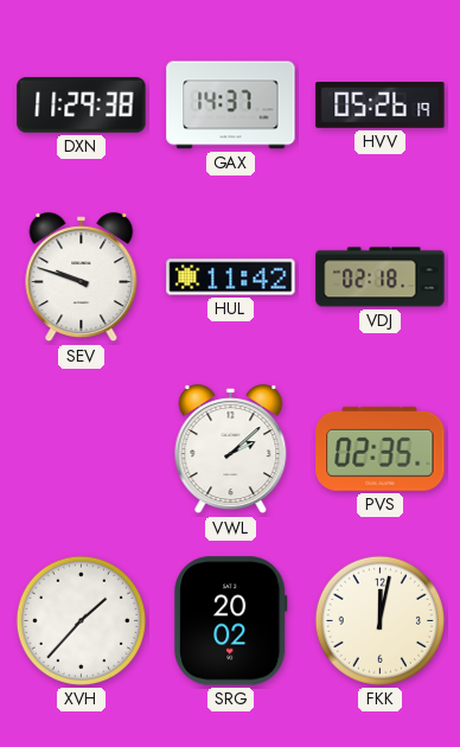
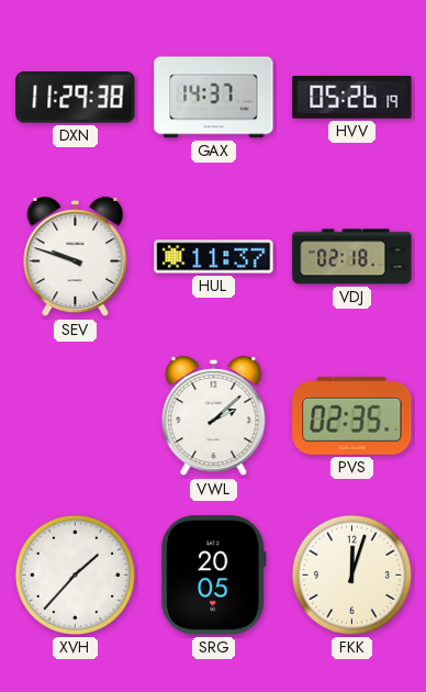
HUL: 11:42 -> 11:37 (214, 257)
SRG: 20:02 -> 20:05 (214, 576)
FKK: 12:02 -> 12:03 (351, 574)
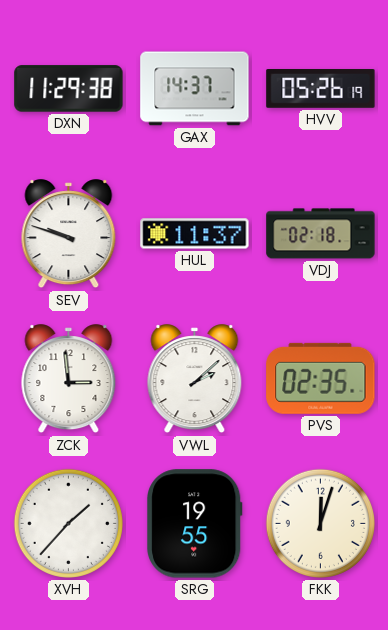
ZCK: none -> 2:59 (69, 379)
SRG: 20:05 -> 19:55 (195, 524)
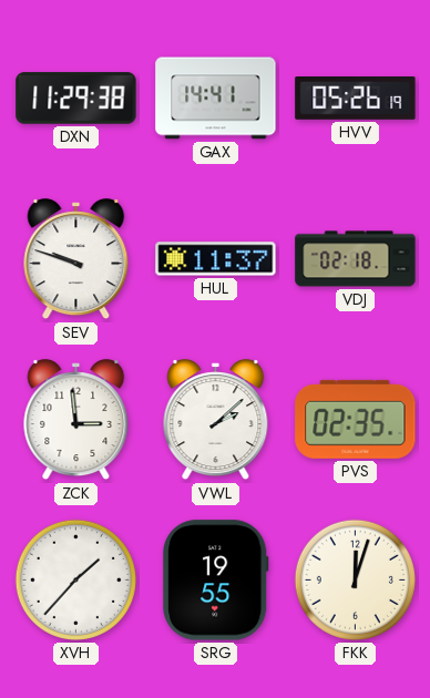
GAX: 14:37 -> 14:41 (216, 99)
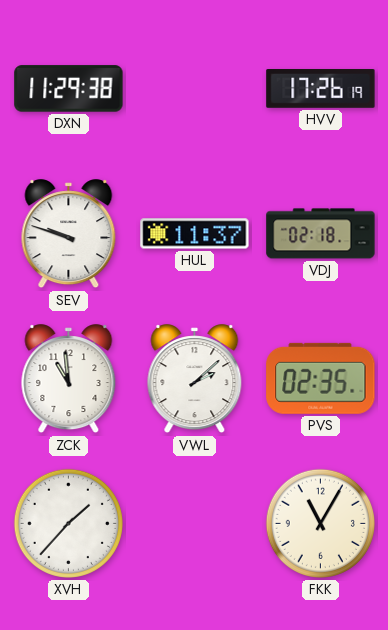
GAX: 14:41 -> none (216, 99)
HVV: 05:26 -> 17:26 (321, 89)
ZCK: 2:59 -> 10:59 (69, 379)
SRG: 19:55 -> none (216, 581)
FKK: 12:03 -> 11:05 (320, 523)
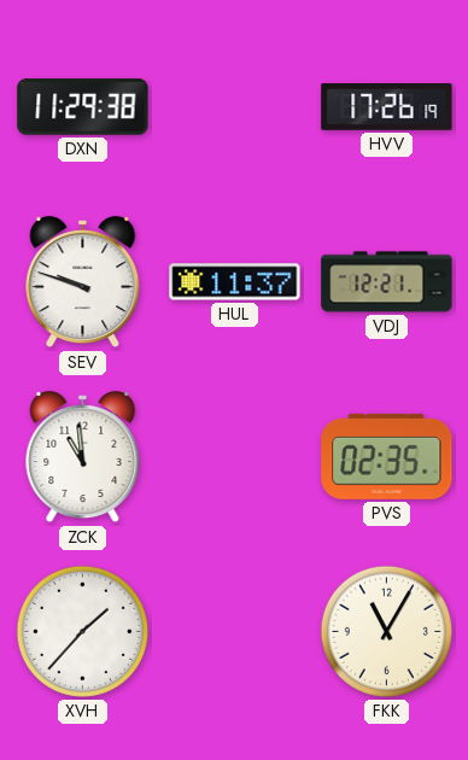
VDJ: 02:18 -> 12:21 (387, 282)
VWL: 2:08 -> none (195, 379)
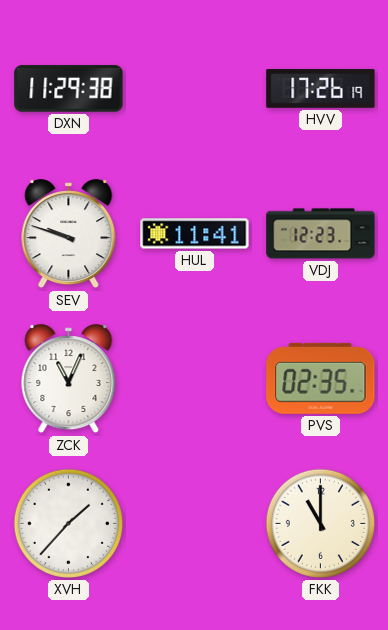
HUL: 11:37 -> 11:41 (195, 234)
VDJ: 12:21 -> 12:23 (321, 234)
ZCK: 10:59 -> 11:04 (69, 379)
FKK: 11:05 -> 11:00 (320, 523)
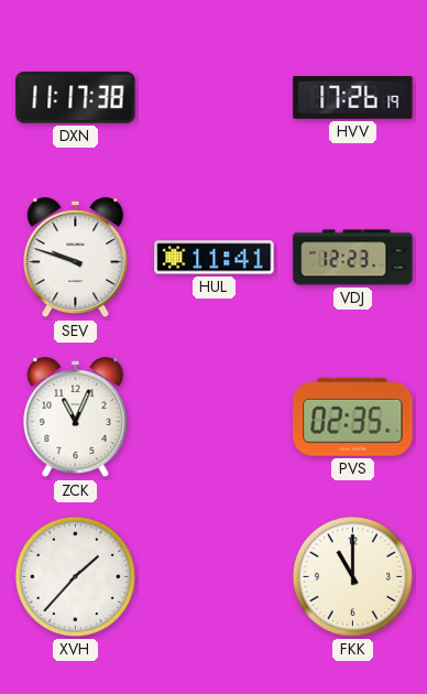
DXN: 11:29 -> 11:17 (76, 98)
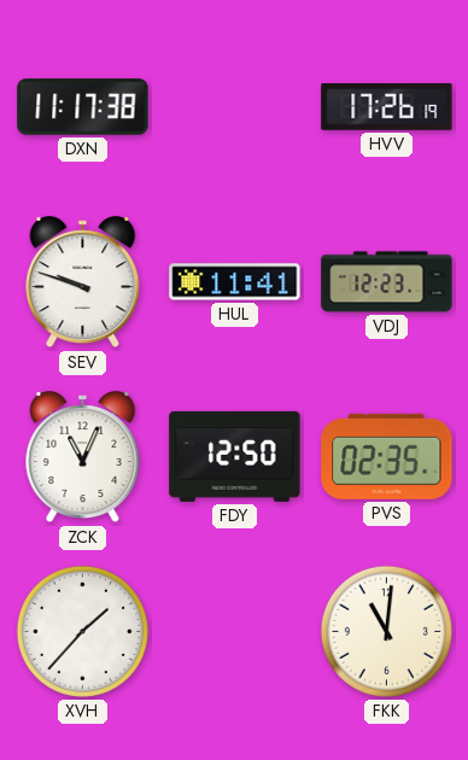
FDY: none -> 12:50 (235, 456)
FKK: 11:00 -> 11:01 (386, 631)
